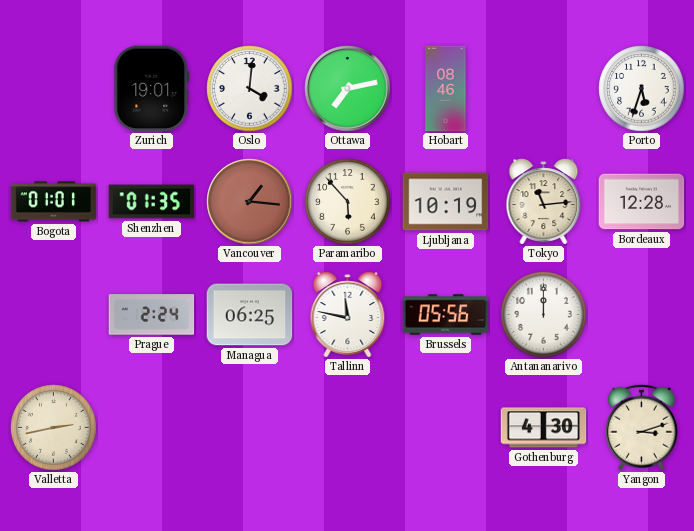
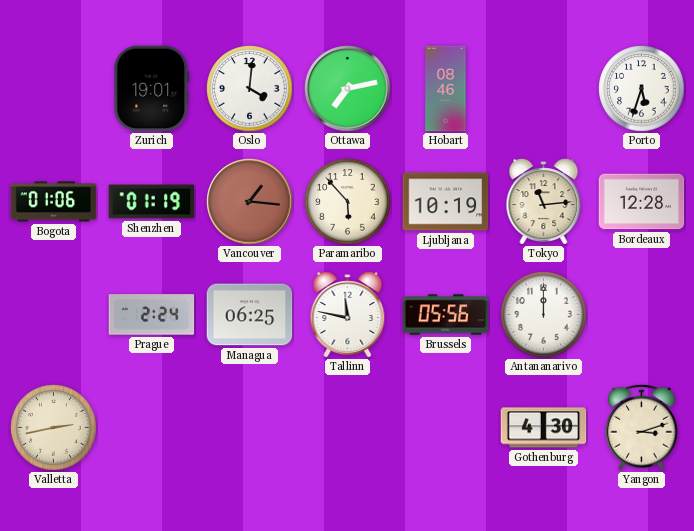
Bogota: 01:01 -> 01:06 (54, 202)
Shenzhen: 01:35 -> 01:19 (152, 202)
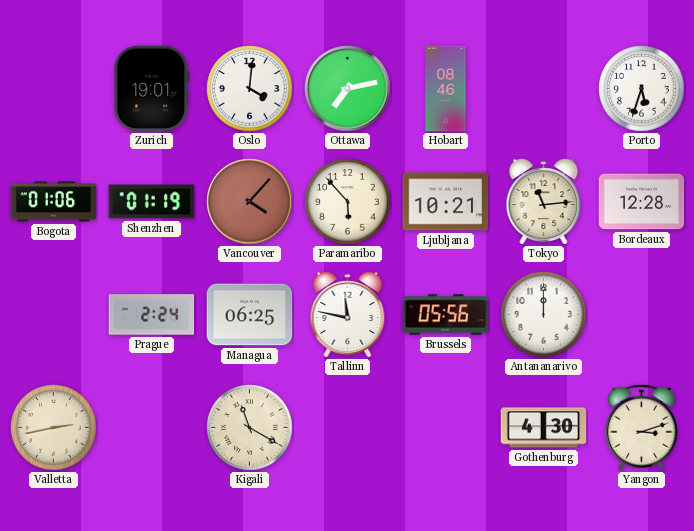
Vancouver: 1:16 -> 4:07 (250, 202)
Ljubljana: 10:19 -> 10:21 (446, 202)
Kigali: none -> 11:20 (250, 428)
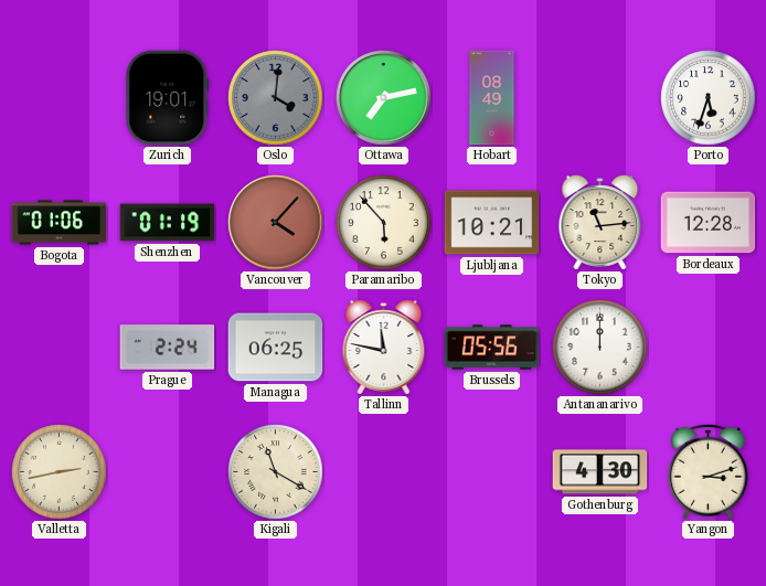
Oslo dial: white -> grey (276, 98)
Hobart: 08:46 -> 08:49 (492, 98)
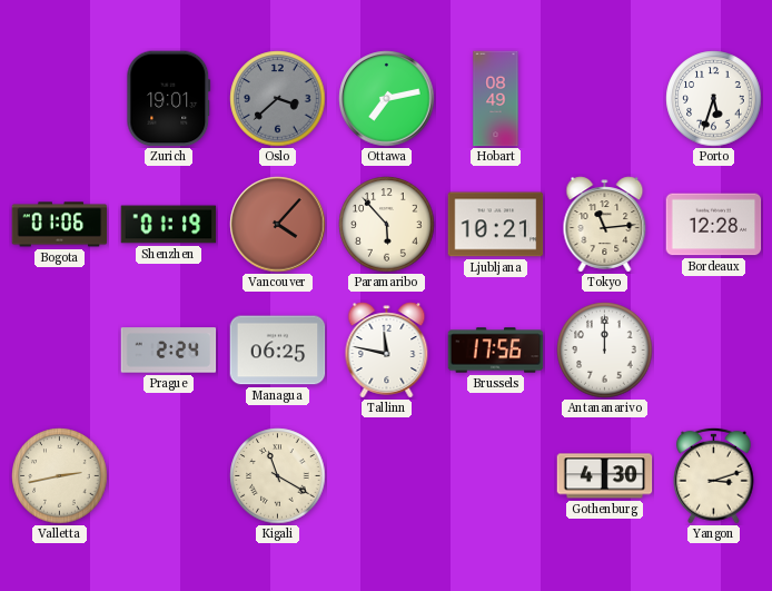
Oslo: 4:01 -> 3:38 (278, 99)
Brussels: 05:56 -> 17:56 (496, 351)
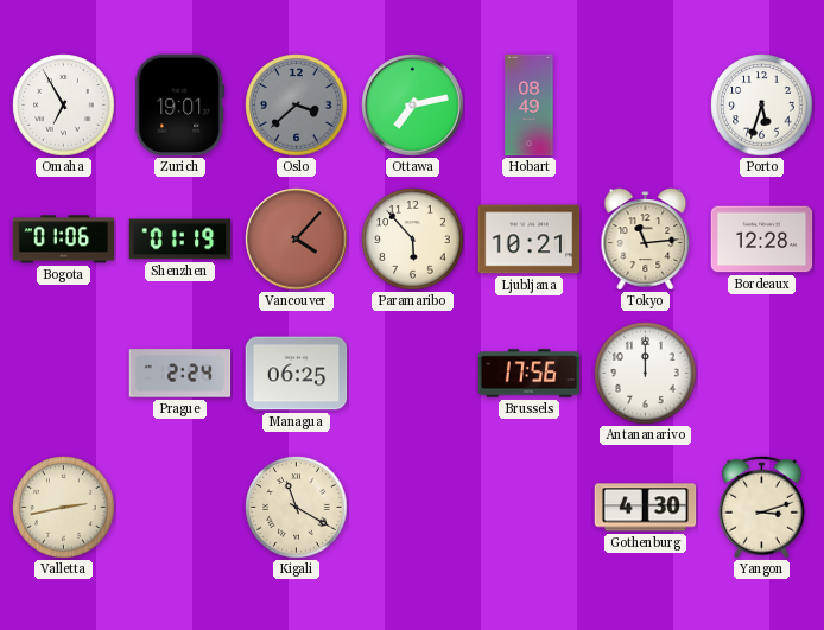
Omaha: none -> 6:55 (64, 106)
Tallinn: 11:47 -> none (387, 351)
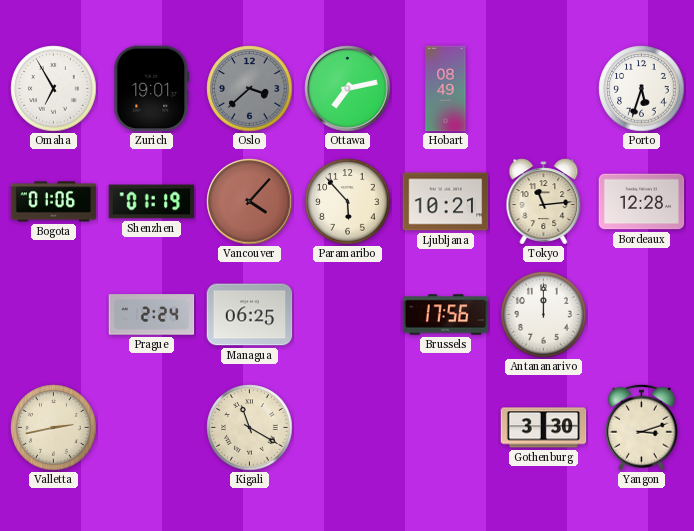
Gothenburg: 4:30 -> 3:30 (544, 428)
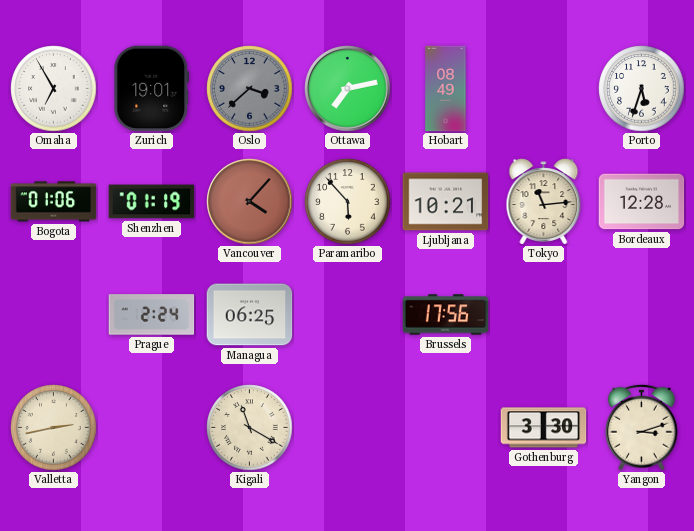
Antananarivo: 12:00 -> none (544, 315)
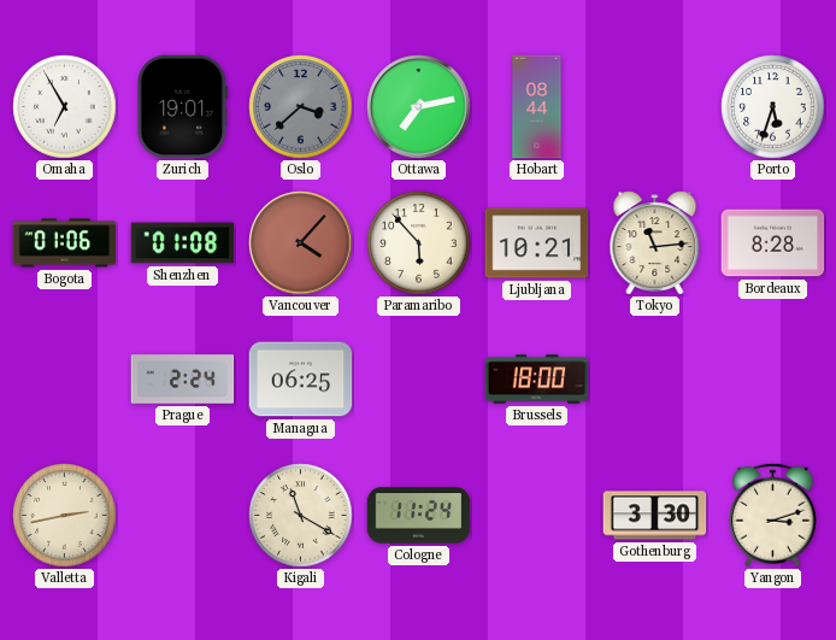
Hobart: 08:49 -> 08:44 (537, 107)
Shenzhen: 01:19 -> 01:08 (183, 243)
Bordeaux: 12:28 -> 8:28 (773, 243)
Brussels: 17:56 -> 18:00 (537, 380)
Cologne: none -> 11:24 (419, 516)
